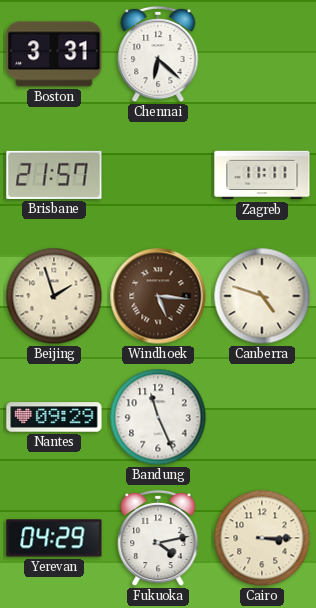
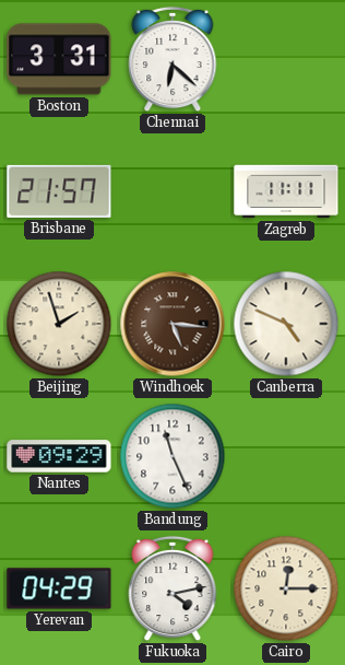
Canberra: 4:48 -> 4:49 (286, 324)
Cairo: 3:15 -> 12:15 (286, 588)
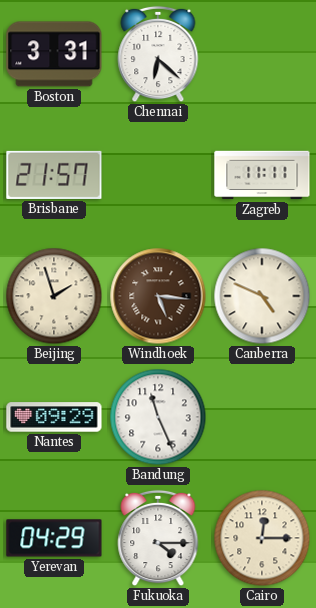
Fukuoka: 4:13 -> 4:15 (158, 538)
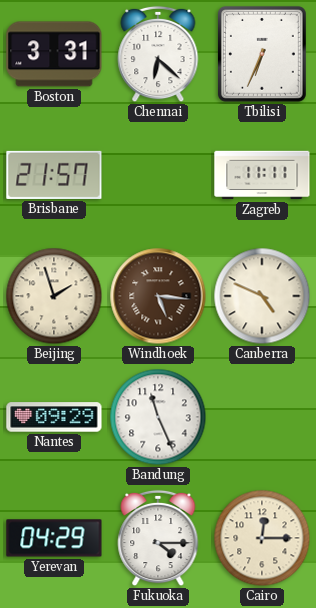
Tbilisi: none -> 6:34 (262, 54)
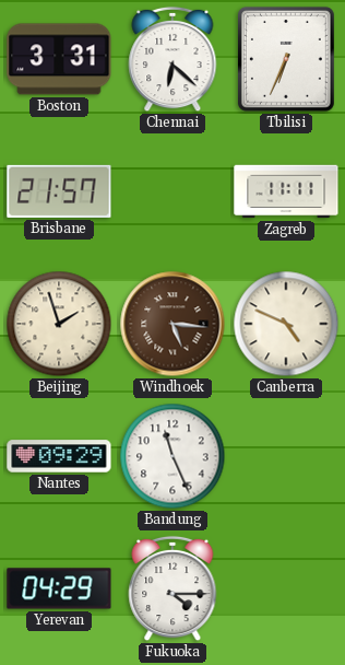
Cairo: 12:15 -> none (262, 538)
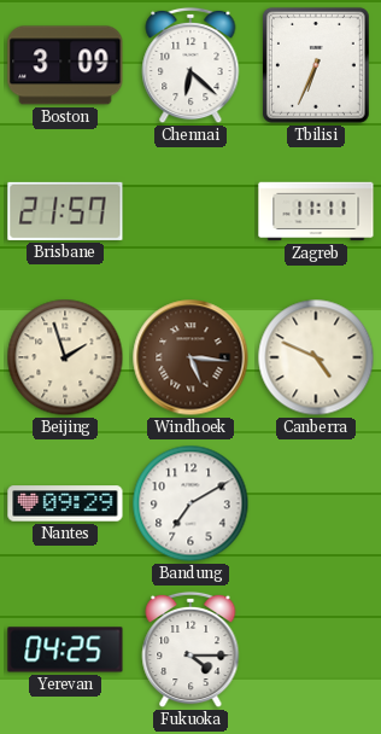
Boston: 3:31 -> 3:09 (65, 65)
Bandung: 11:26 -> 7:10 (190, 503)
Yerevan: 04:29 -> 04:25 (65, 649)
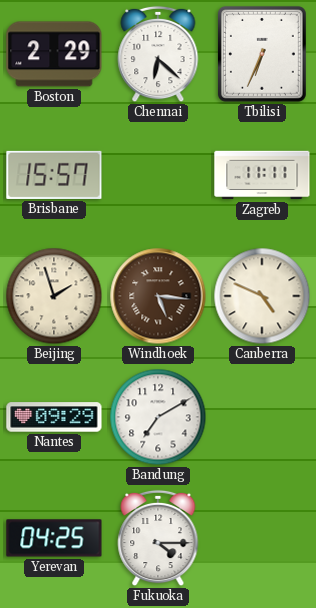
Boston: 3:09 -> 2:29 (54, 54)
Brisbane: 21:57 -> 15:57 (54, 175)
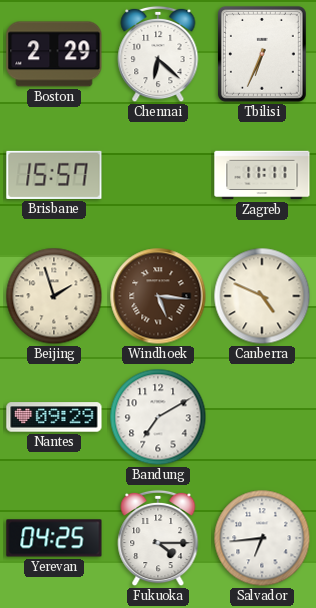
Salvador: none -> 6:44 (262, 538)
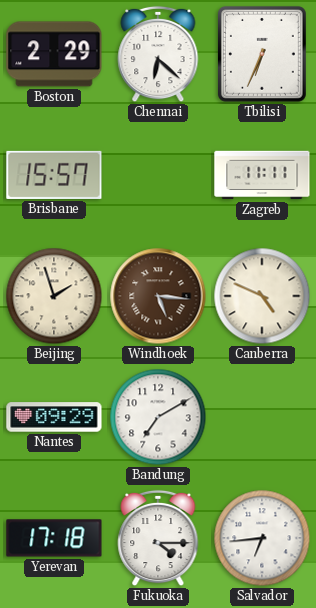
Yerevan: 04:25 -> 17:18 (54, 538)
